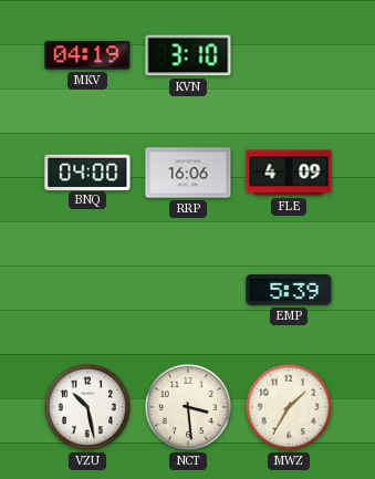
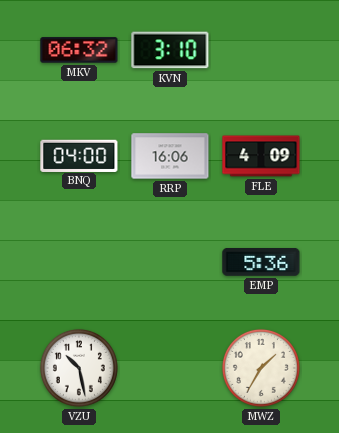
MKV: 04:19 -> 06:32 (79, 50)
EMP: 5:39 -> 5:36 (261, 263)
NCT: 3:29 -> none (188, 407)
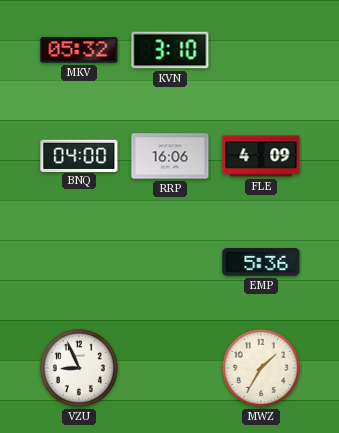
MKV: 06:32 -> 05:32 (79, 50)
VZU: 10:28 -> 8:56 (79, 368)
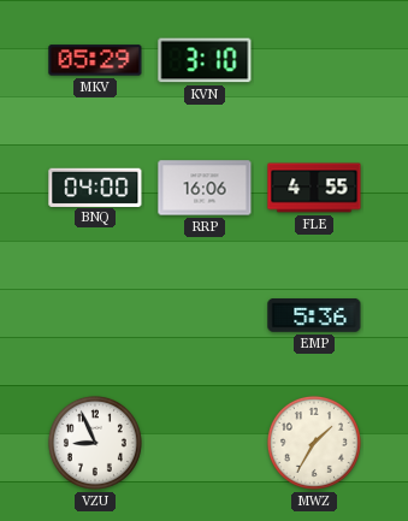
MKV: 05:32 -> 05:29 (95, 60)
FLE: 4:09 -> 4:55 (314, 188)
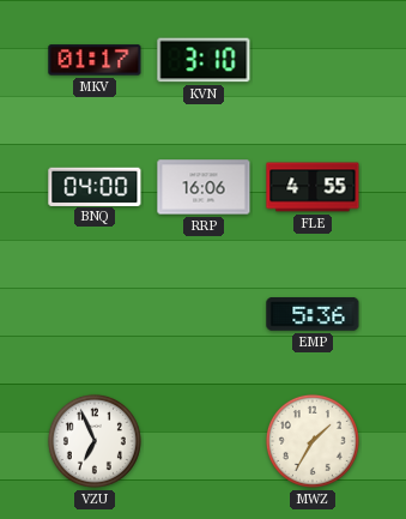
MKV: 05:29 -> 01:17 (95, 60)
VZU: 8:56 -> 6:56 (95, 441)
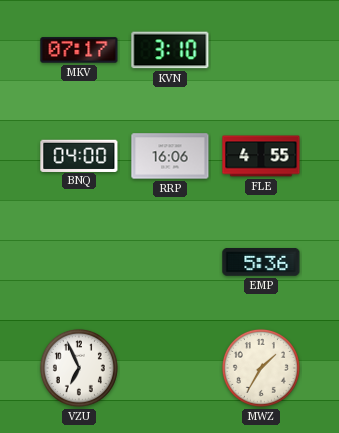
MKV: 01:17 -> 07:17 (79, 50)
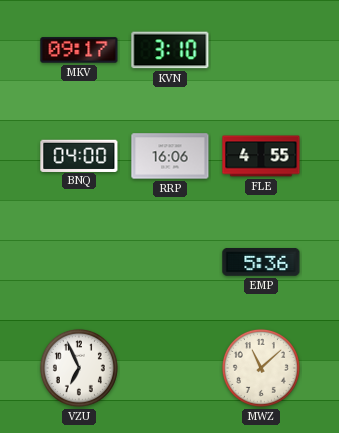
MKV: 07:17 -> 09:17 (79, 50)
MWZ: 1:35 -> 11:08 (261, 368)
